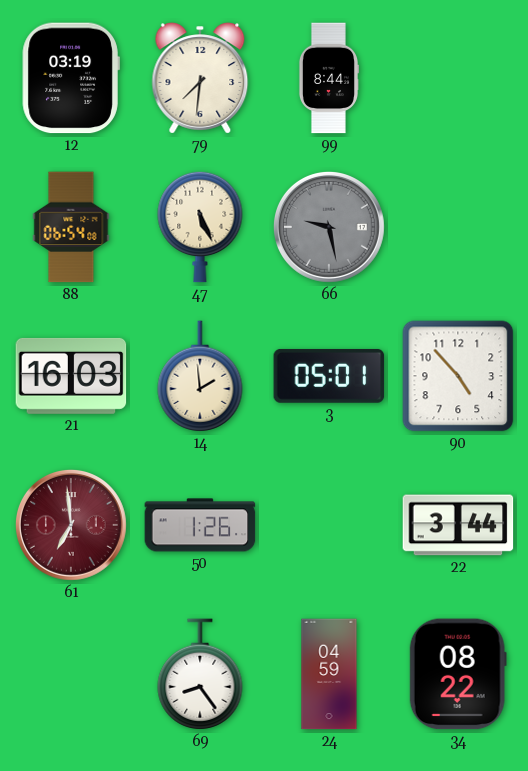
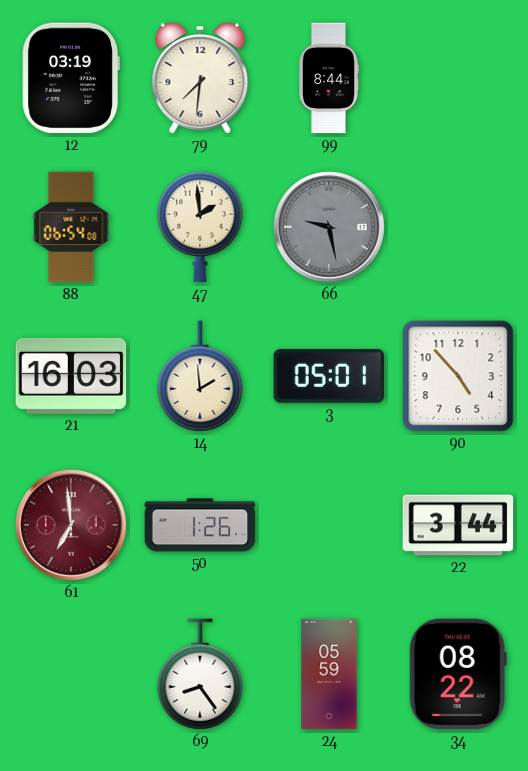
47: 5:26 -> 1:59 (200, 227)
24: 04:59 -> 05:59 (329, 674)
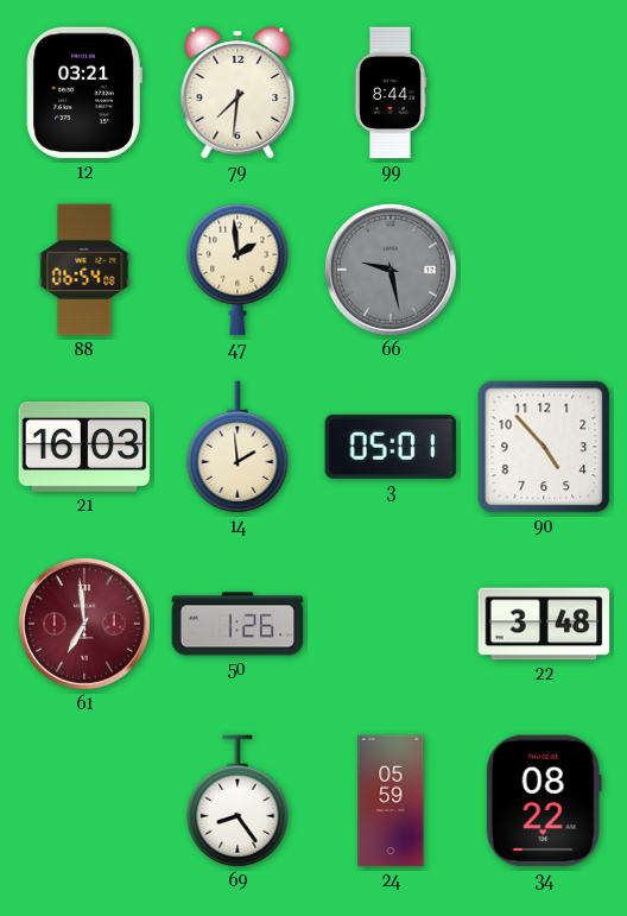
12: 03:19 -> 03:21 (84, 93)
22: 3:44 -> 3:48 (544, 624)
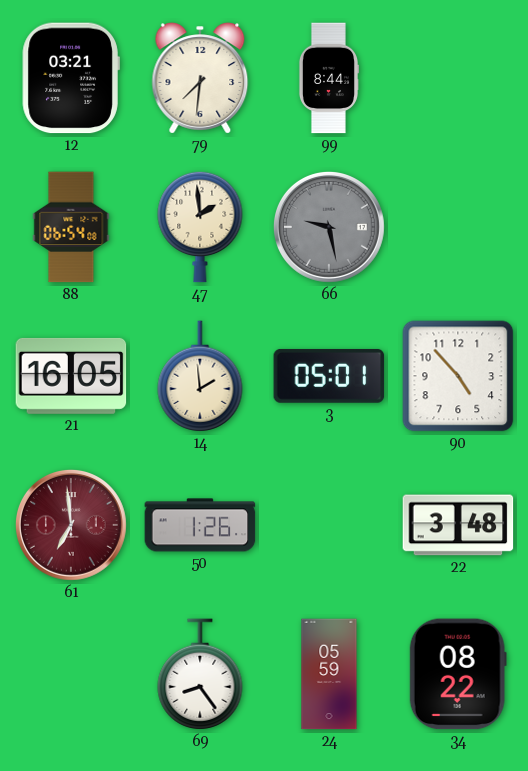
21: 16:03 -> 16:05 (71, 376)
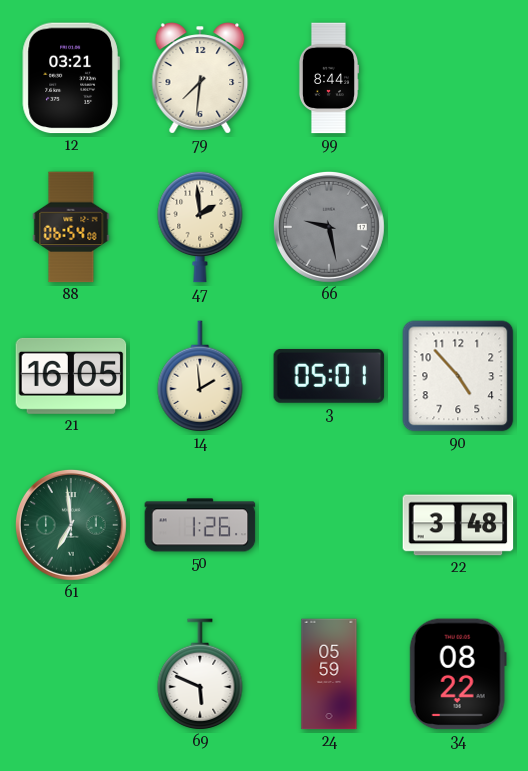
61 dial: burgundy -> green (71, 525)
69: 8:24 -> 5:49 (200, 674)
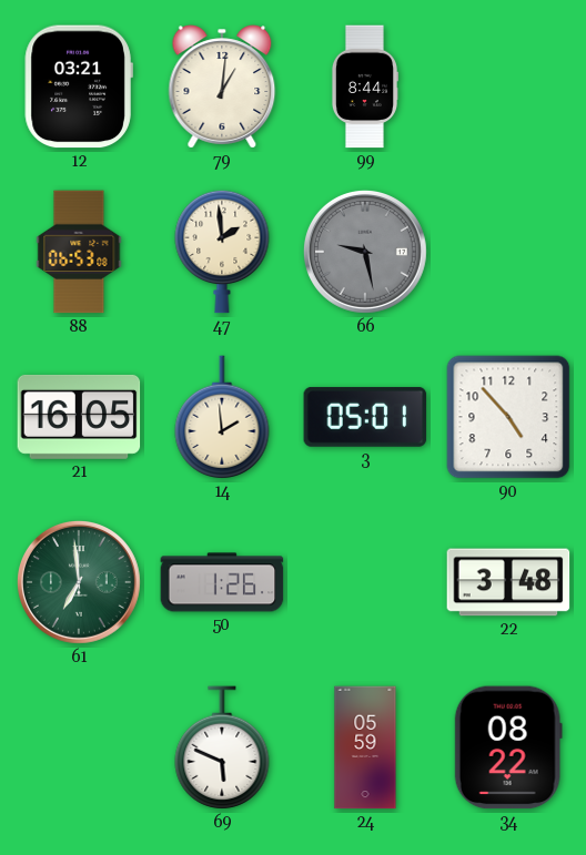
79: 7:31 -> 1:01 (222, 86)
88: 06:54 -> 06:53 (79, 252)
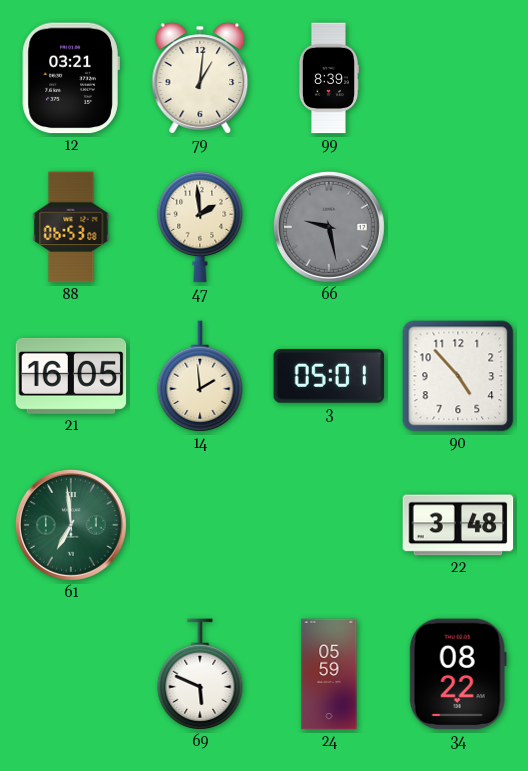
99: 8:44 -> 8:39 (328, 78)
50: 1:26 -> none (222, 582)
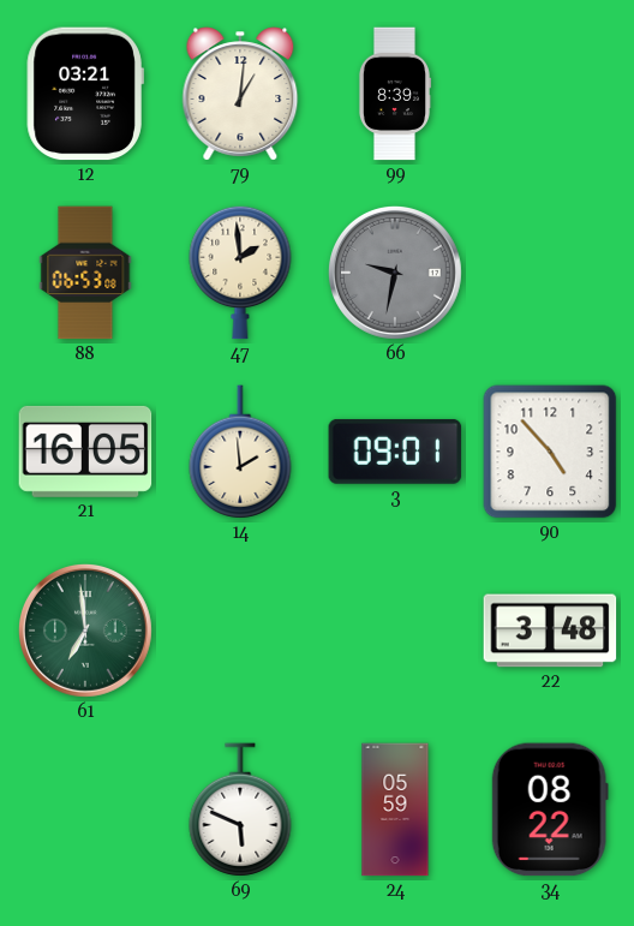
66: 9:28 -> 9:32 (395, 273)
3: 05:01 -> 09:01 (395, 452)
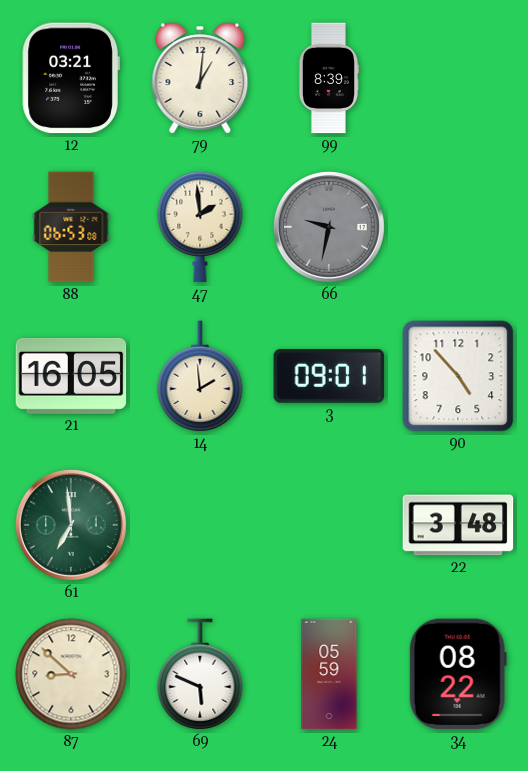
87: none -> 8:52 (71, 674)
